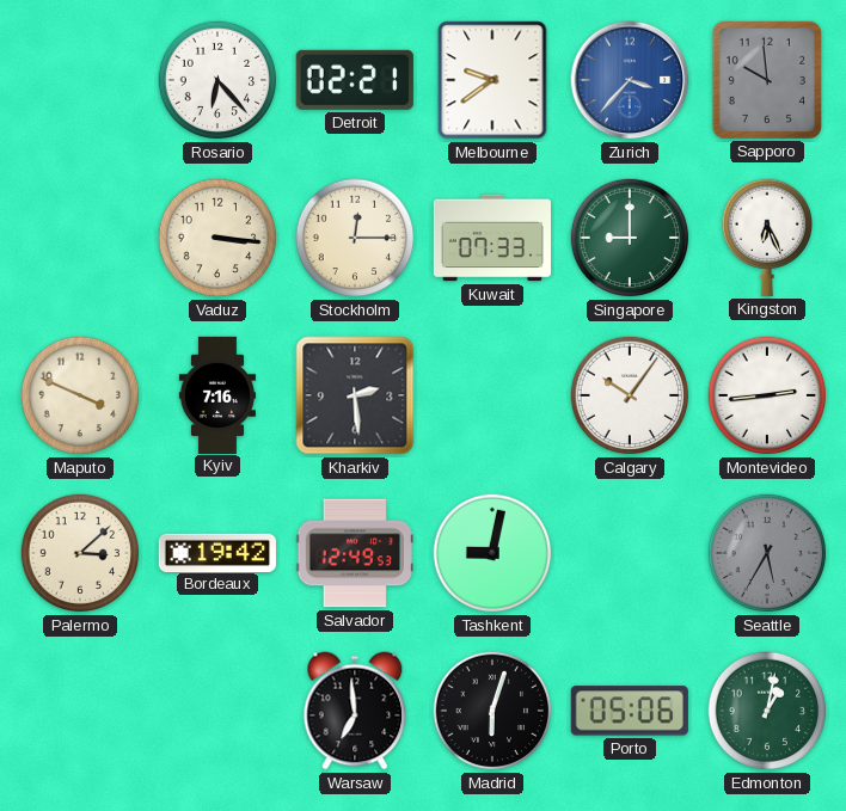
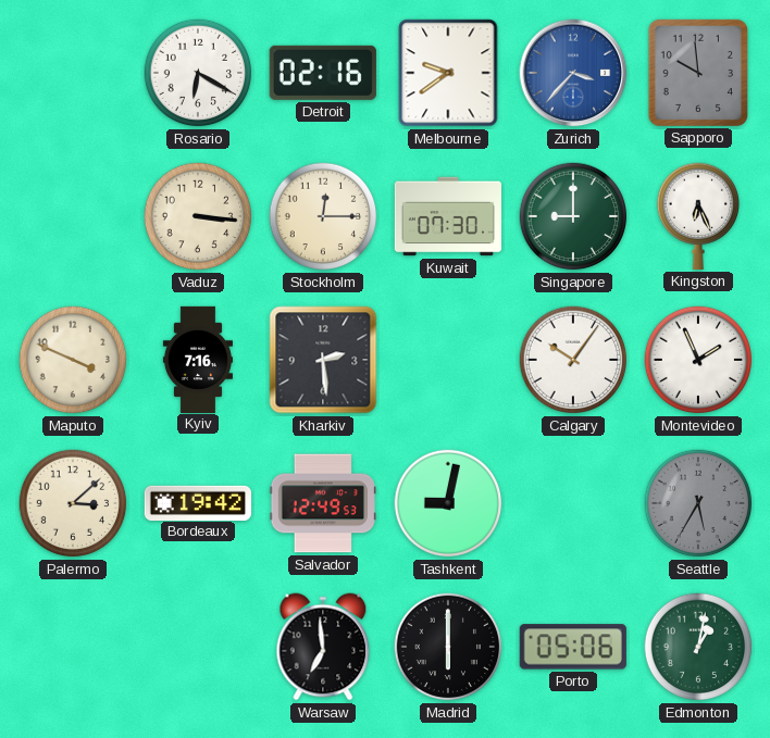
Rosario: 6:23 -> 6:20 (198, 73)
Detroit: 02:21 -> 02:16 (323, 73)
Kuwait: 07:33 -> 07:30 (447, 216)
Montevideo: 2:44 -> 1:56 (698, 360)
Madrid: 6:03 -> 6:00 (448, 647)
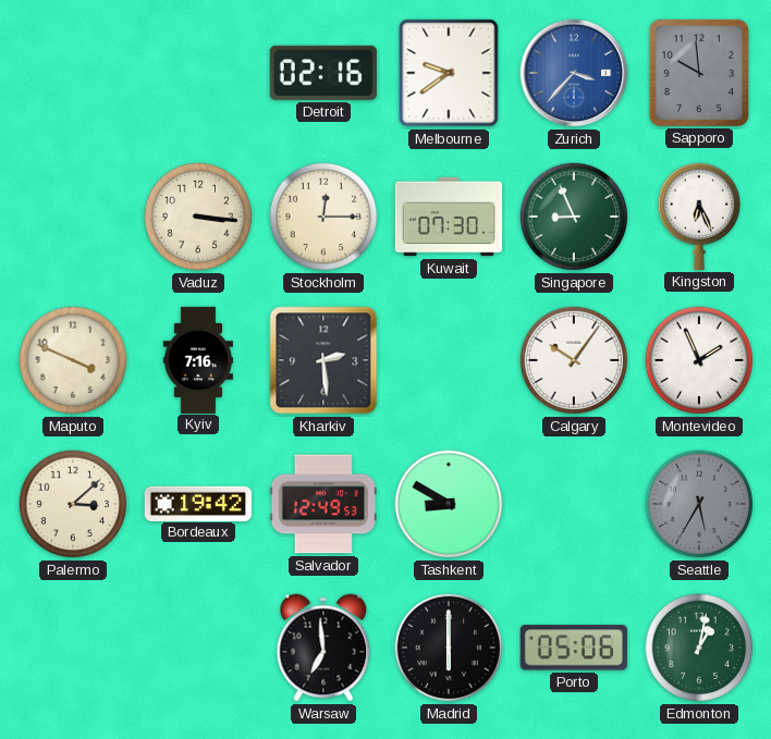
Rosario: 6:20 -> none (198, 73)
Singapore: 9:00 -> 8:56 (574, 217)
Tashkent: 9:02 -> 8:50 (449, 504)
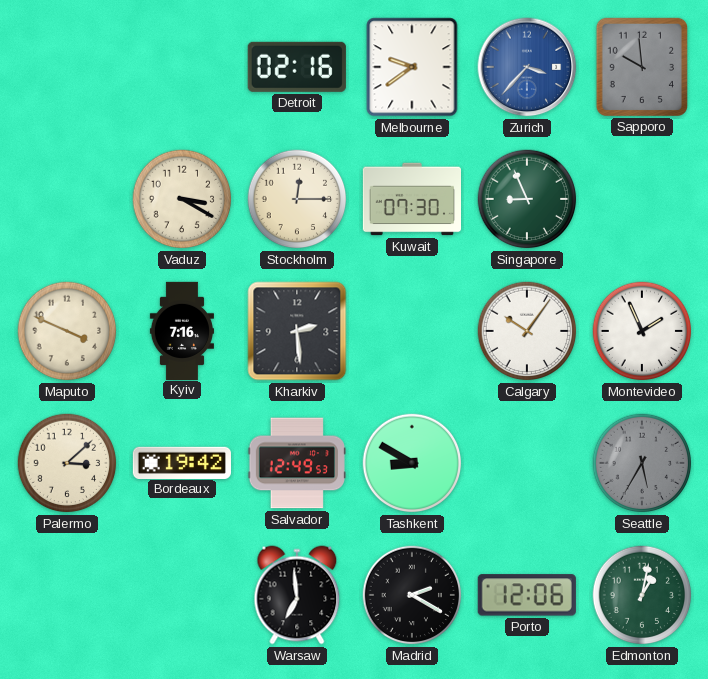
Vaduz: 3:16 -> 3:20 (182, 199)
Kingston: 6:26 -> none (698, 217)
Madrid: 6:00 -> 2:20 (412, 595)
Porto: 05:06 -> 12:06 (527, 595)
